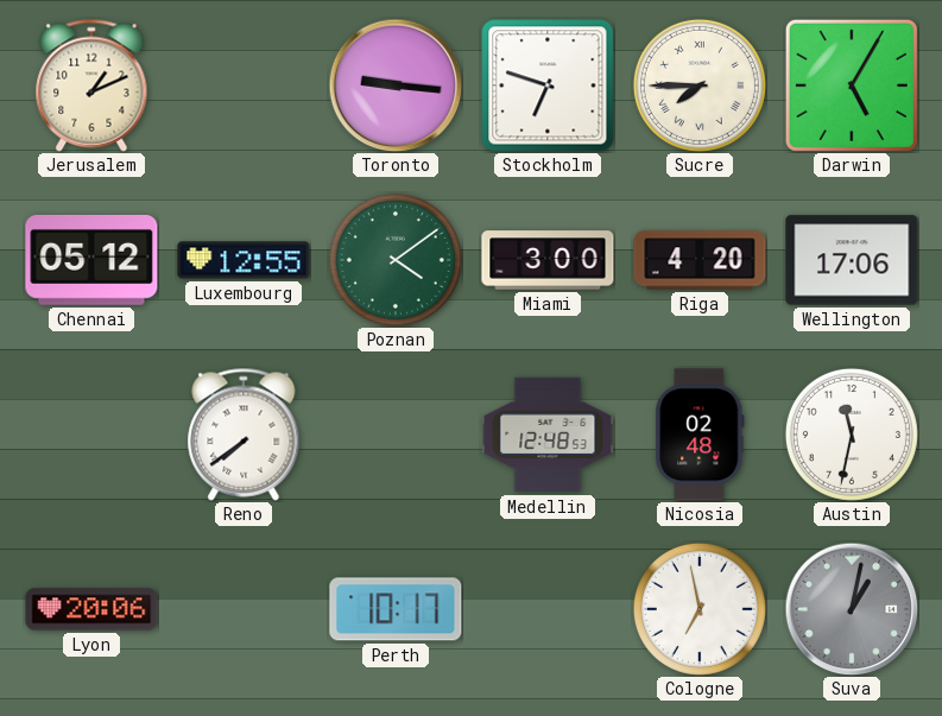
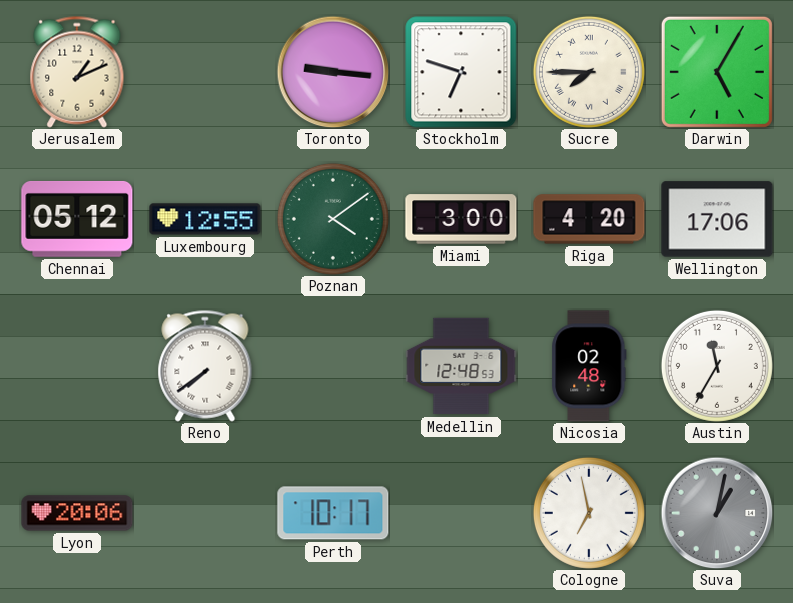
Austin: 11:32 -> 11:35 (717, 366)
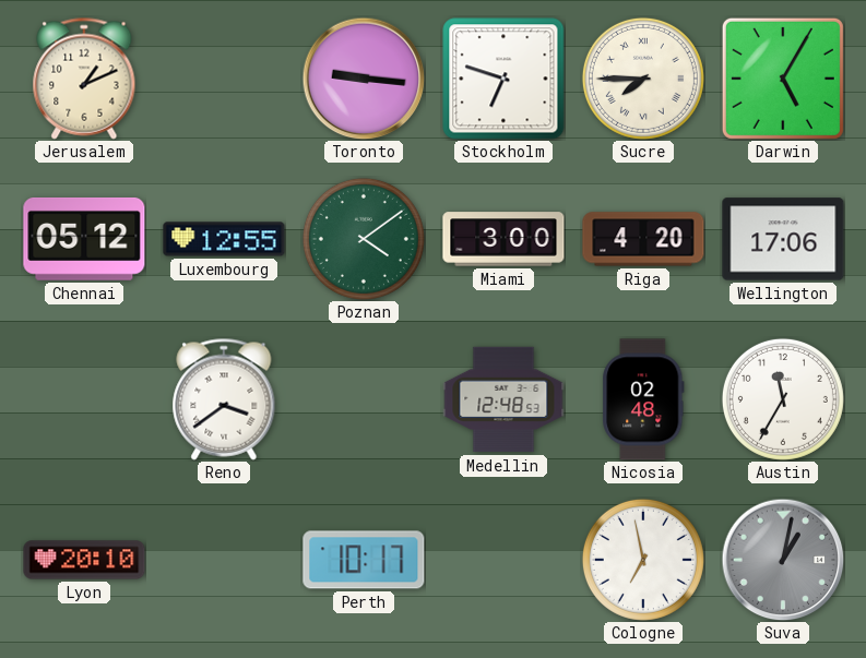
Reno: 7:39 -> 3:39 (224, 399)
Lyon: 20:06 -> 20:10 (84, 560)
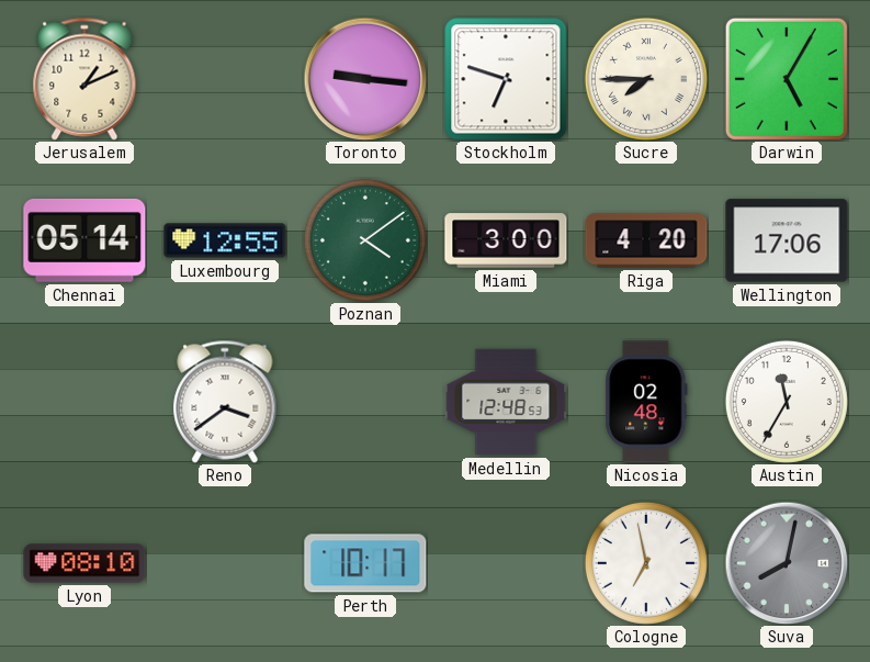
Chennai: 05:12 -> 05:14 (84, 240)
Lyon: 20:10 -> 08:10 (84, 563)
Suva: 1:02 -> 8:02 (787, 563)
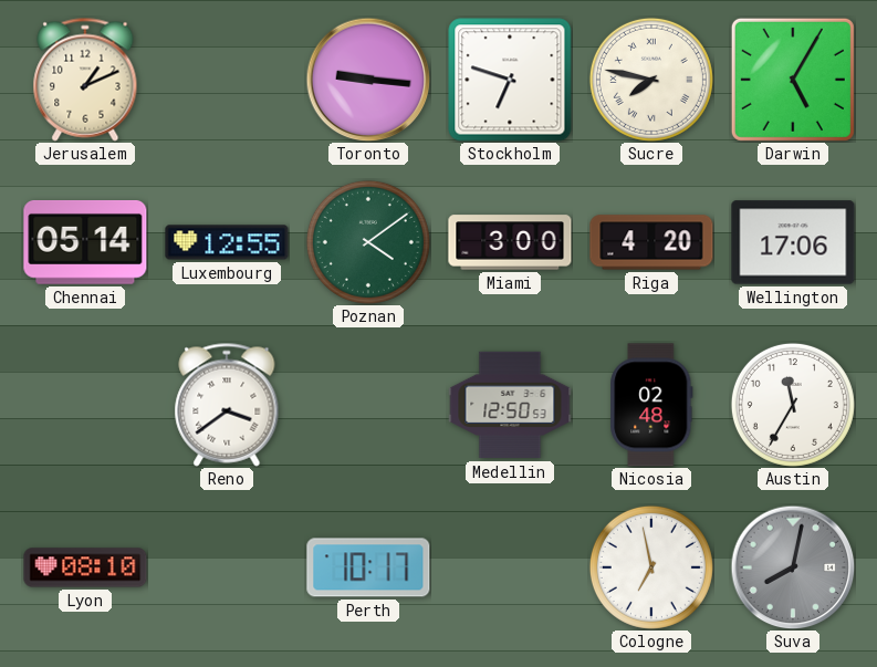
Sucre: 7:45 -> 7:47 (651, 80)
Medellin: 12:48 -> 12:50 (510, 405)
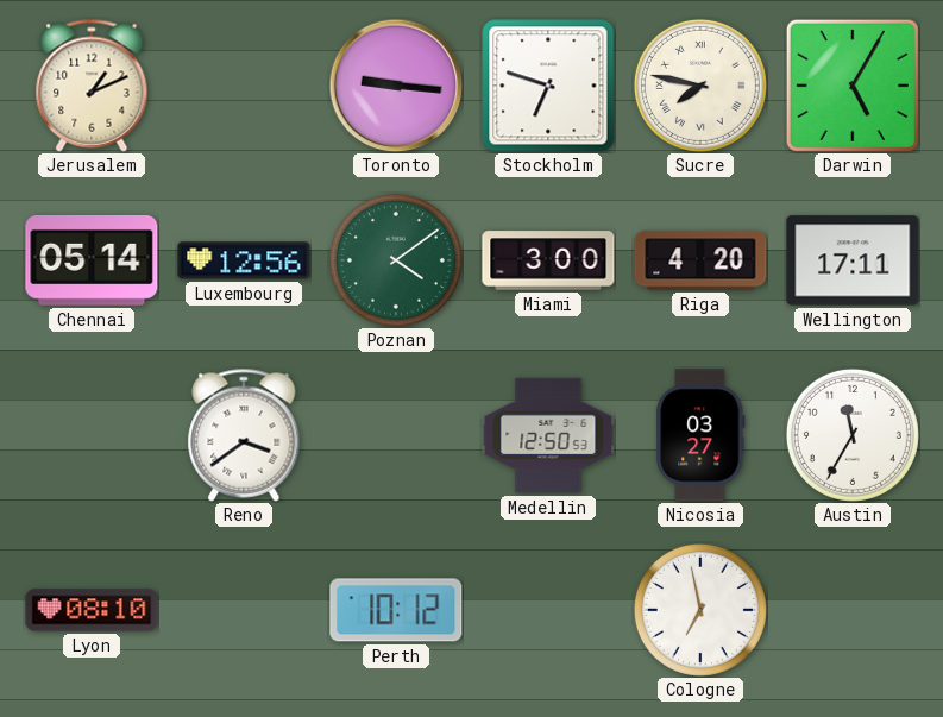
Luxembourg: 12:55 -> 12:56 (244, 260)
Wellington: 17:06 -> 17:11 (853, 260)
Nicosia: 02:48 -> 03:27 (700, 435)
Perth: 10:17 -> 10:12 (396, 610)
Suva: 8:02 -> none (793, 567)
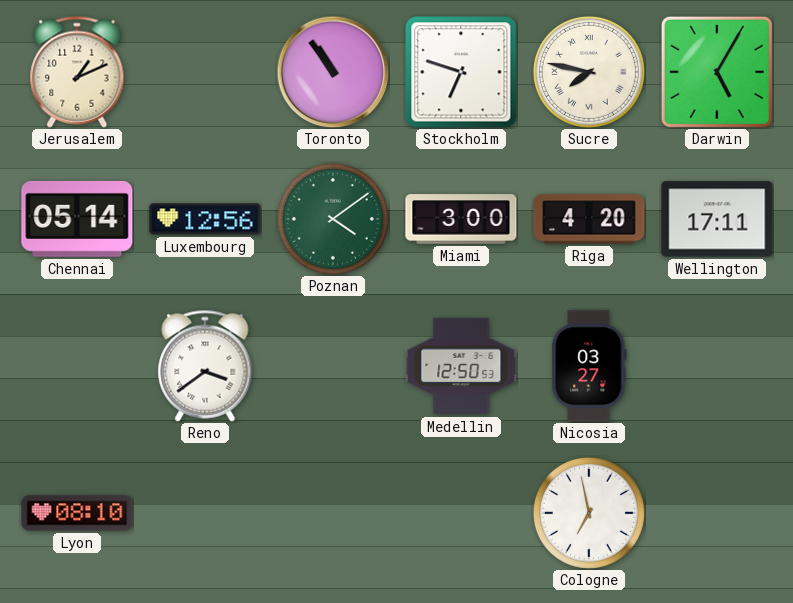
Toronto: 9:16 -> 10:54 (333, 72)
Austin: 11:35 -> none (853, 435)
Perth: 10:12 -> none (396, 610)
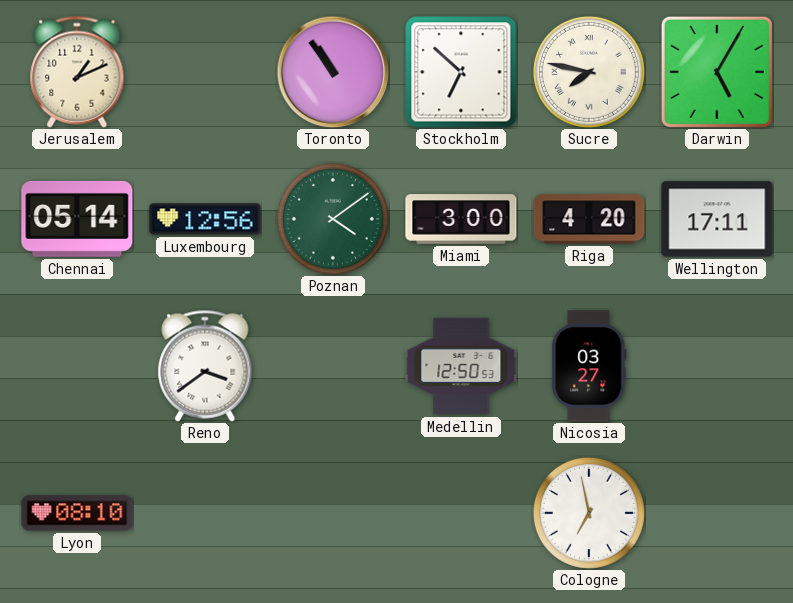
Stockholm: 6:48 -> 6:52 (461, 72)
